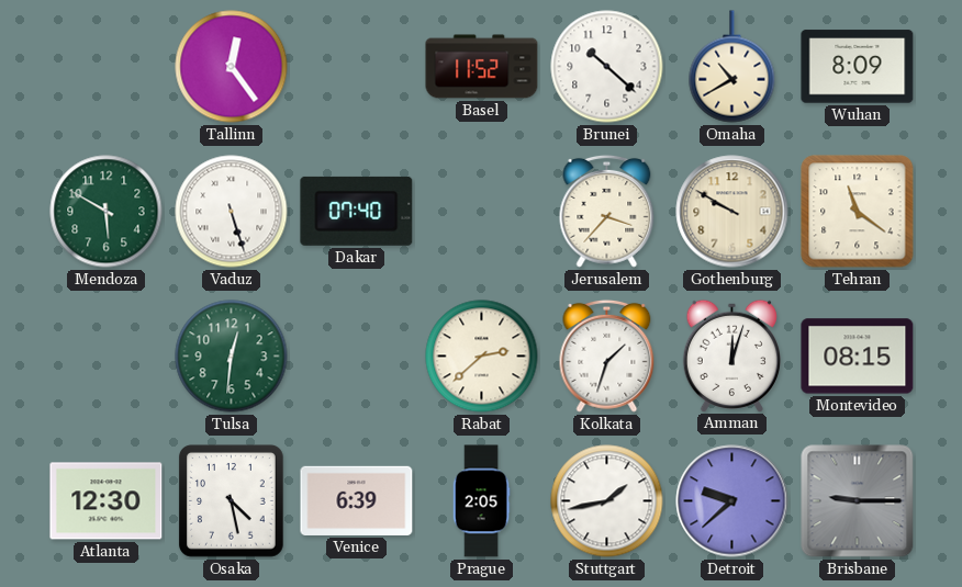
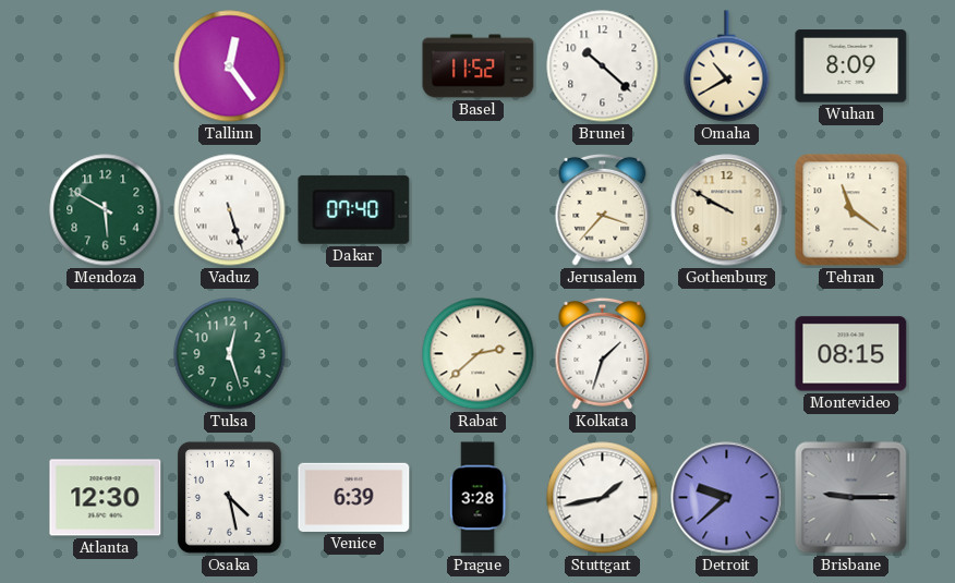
Tulsa: 12:31 -> 12:27 (230, 354)
Amman: 12:03 -> none (731, 355)
Prague: 2:05 -> 3:28 (477, 498)
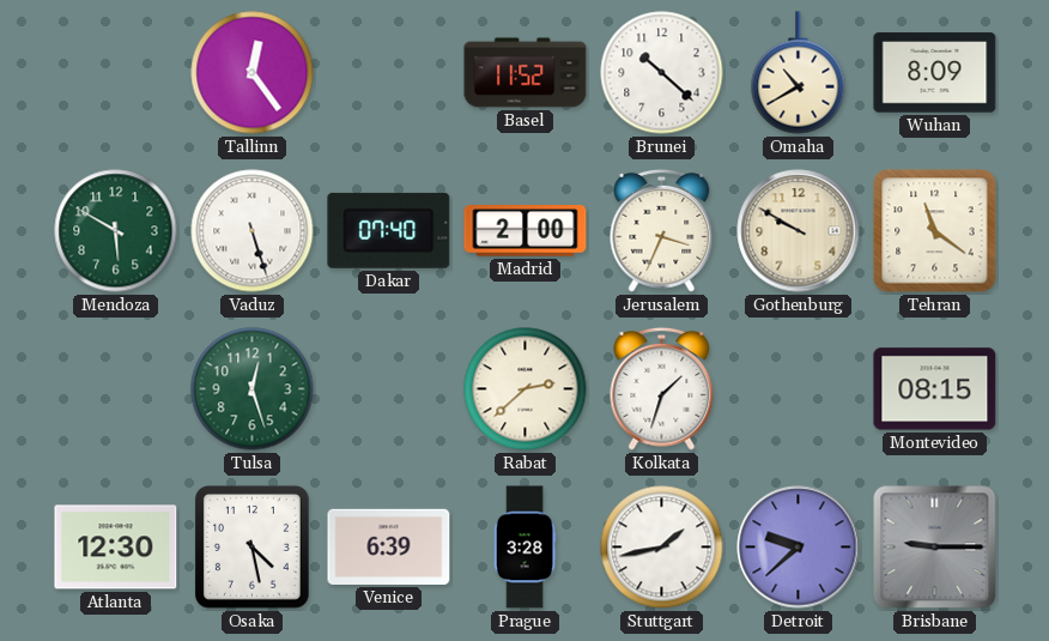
Madrid: none -> 2:00 (526, 231)
Jerusalem: 3:37 -> 3:34 (662, 230)
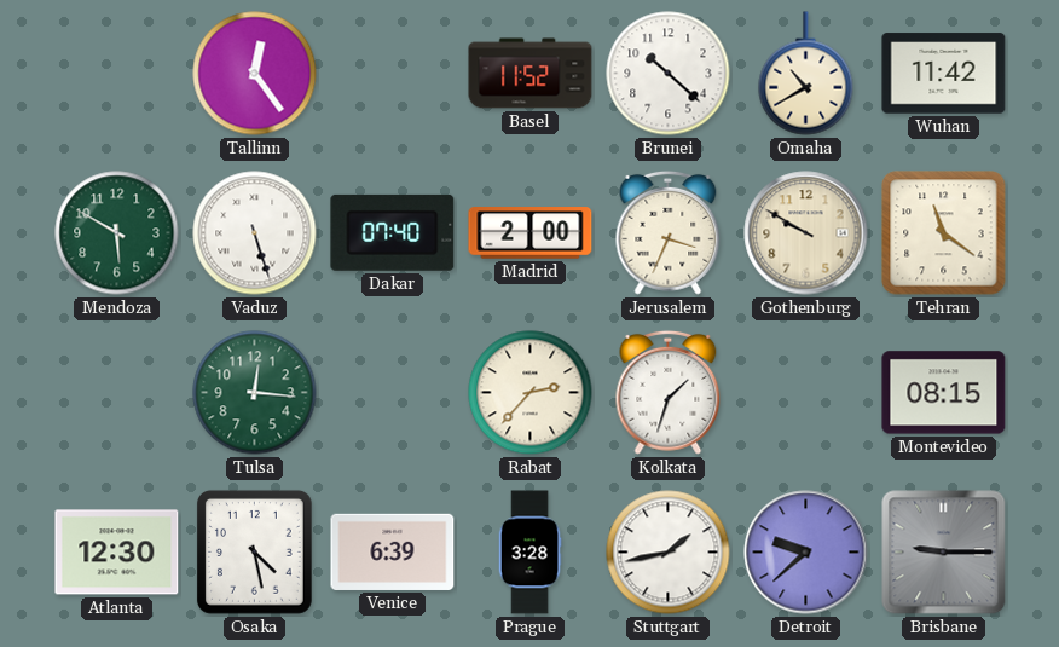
Wuhan: 8:09 -> 11:42 (944, 74)
Tulsa: 12:27 -> 12:16 (255, 393)
Rabat: 2:38 -> 2:37 (531, 393)
